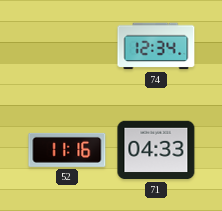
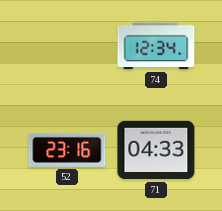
52: 11:16 -> 23:16 (67, 150)
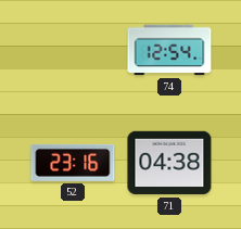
74: 12:34 -> 12:54 (169, 50)
71: 04:33 -> 04:38 (169, 163)
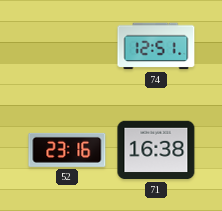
74: 12:54 -> 12:51 (156, 46)
71: 04:38 -> 16:38 (156, 150)
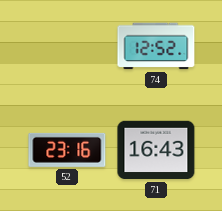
74: 12:51 -> 12:52 (156, 46)
71: 16:38 -> 16:43 (156, 150)
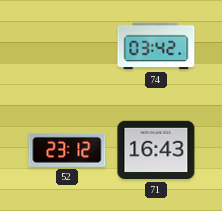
74: 12:52 -> 03:42 (156, 46)
52: 23:16 -> 23:12 (67, 150)
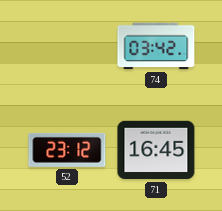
71: 16:43 -> 16:45 (156, 150)
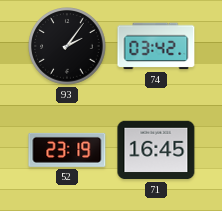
93: none -> 2:06 (67, 46)
52: 23:12 -> 23:19 (67, 150)
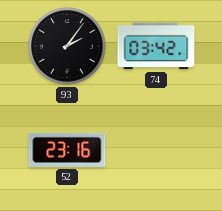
52: 23:19 -> 23:16 (67, 150)
71: 16:45 -> none (156, 150)
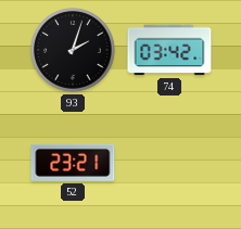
93: 2:06 -> 2:03 (73, 50)
52: 23:16 -> 23:21 (73, 163)
